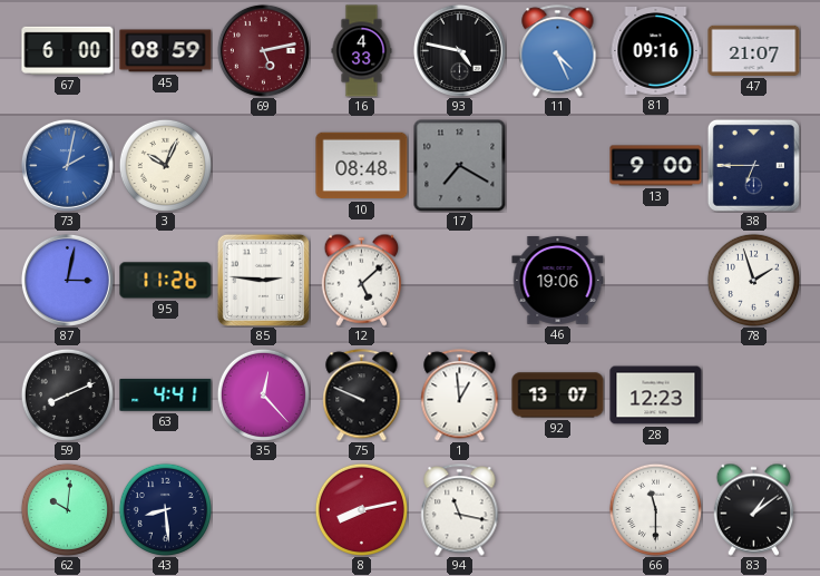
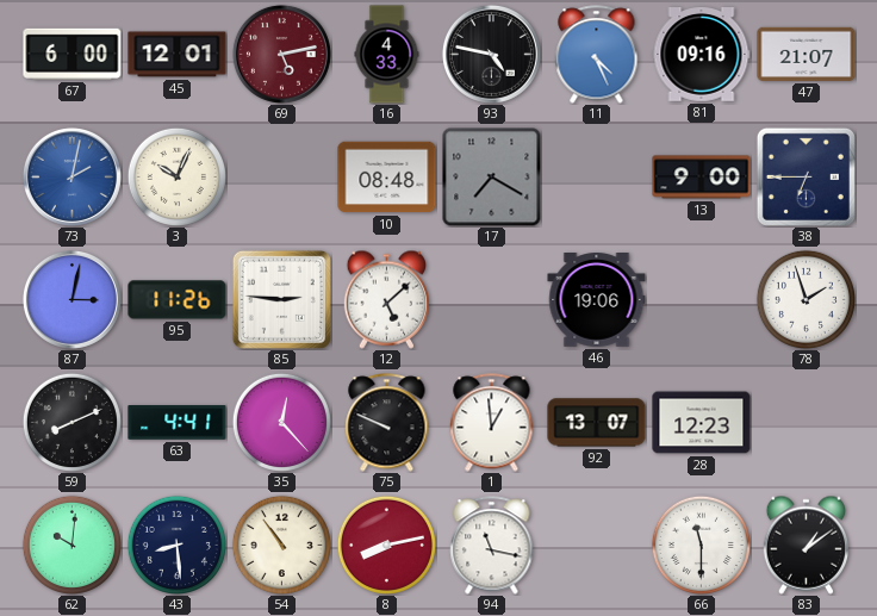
45: 08:59 -> 12:01 (178, 55)
54: none -> 10:54 (281, 545)
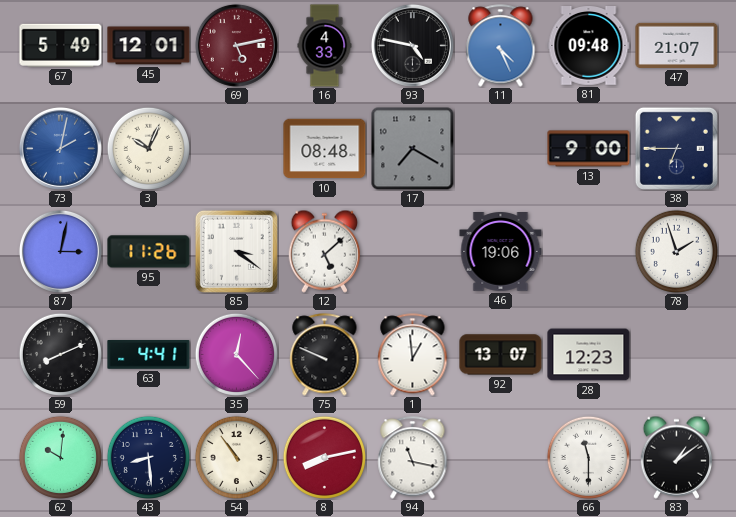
67: 6:00 -> 5:49 (61, 45)
81: 09:16 -> 09:48 (589, 46)
85: 2:46 -> 3:21 (236, 251)
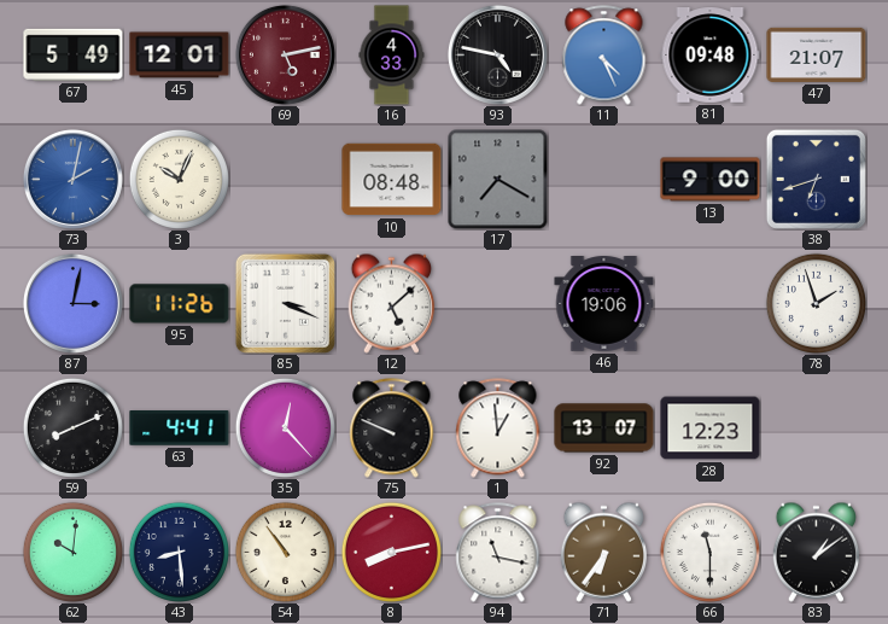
38: 6:45 -> 6:42 (816, 179)
85: 3:21 -> 3:19 (285, 303)
71: none -> 6:36 (604, 552)
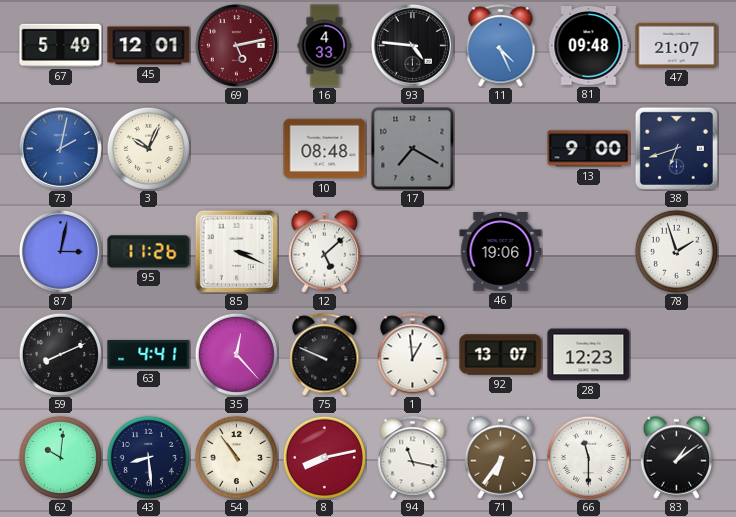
93: 4:47 -> 4:46 (412, 45)
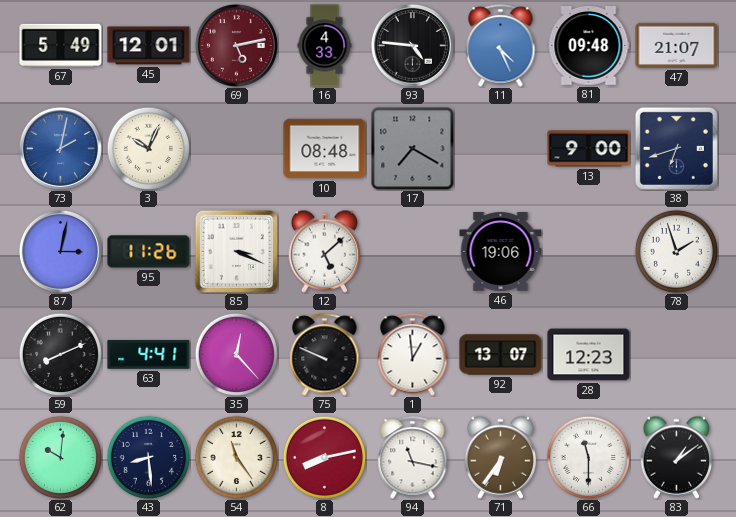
54: 10:54 -> 11:24 (236, 457)
